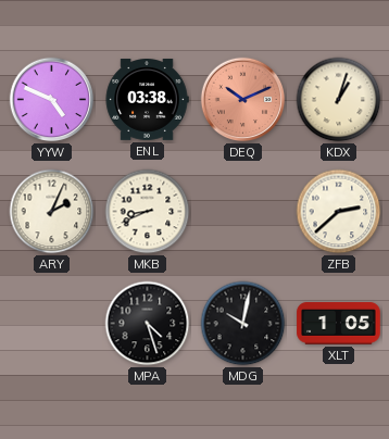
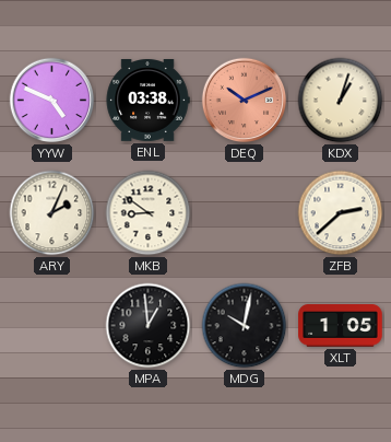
MKB: 8:41 -> 8:51 (149, 213)
MPA: 4:27 -> 12:59 (149, 326)
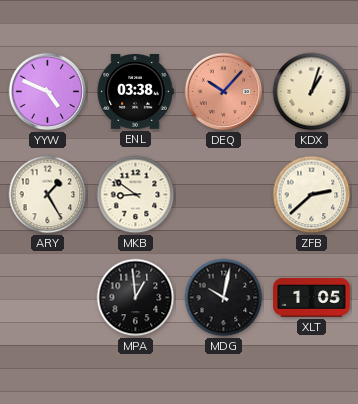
DEQ: 10:11 -> 10:07 (224, 92)
ARY: 2:04 -> 1:25 (48, 195)
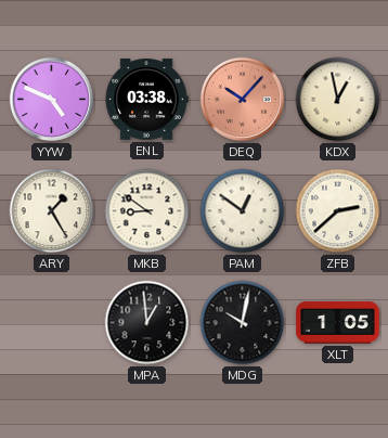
KDX: 1:03 -> 12:58 (338, 100)
PAM: none -> 12:51 (243, 211)
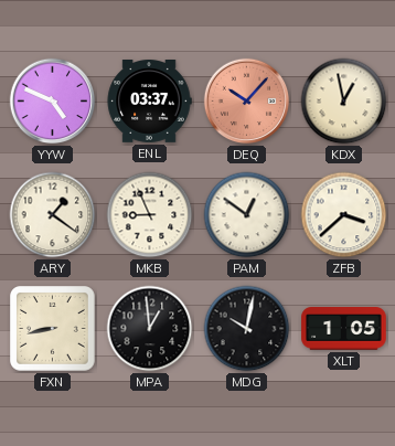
ENL: 03:38 -> 03:37 (149, 102)
ARY: 1:25 -> 1:21 (53, 215)
MKB: 8:51 -> 8:56 (150, 215)
ZFB: 2:38 -> 3:38 (344, 215)
FXN: none -> 8:43 (53, 329)
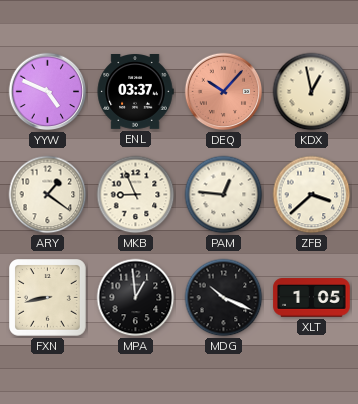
PAM: 12:51 -> 12:46 (224, 195)
MDG: 10:02 -> 10:19 (224, 298)
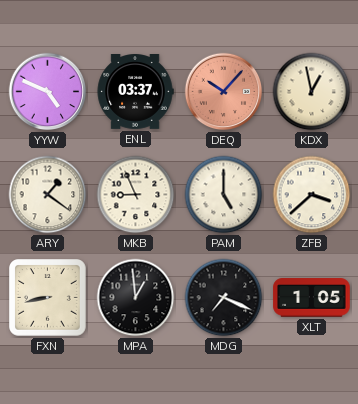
PAM: 12:46 -> 5:00 (224, 195)
MDG: 10:19 -> 7:19 (224, 298)
